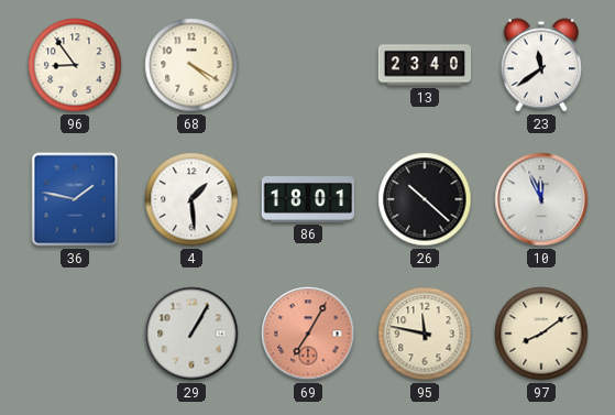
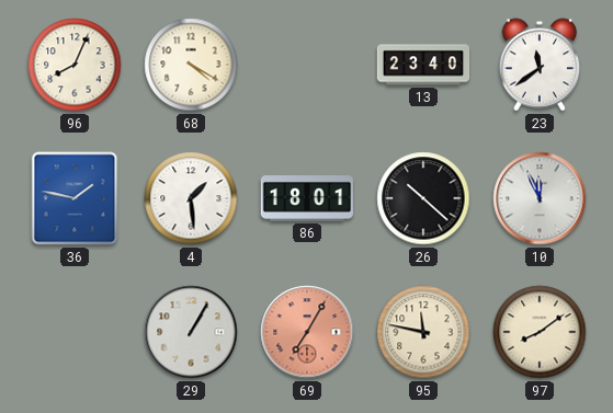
96: 8:54 -> 8:04 (75, 65)
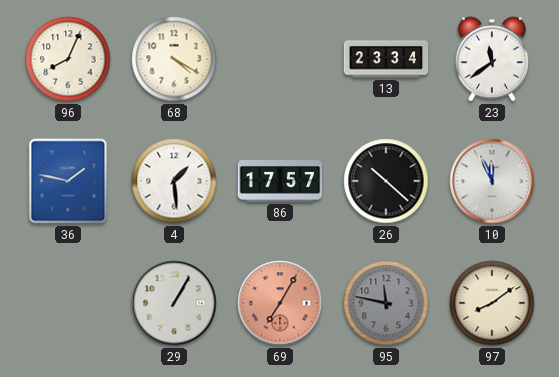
13: 23:40 -> 23:34 (386, 59)
86: 18:01 -> 17:57 (280, 182)
95 dial: cream -> grey (386, 303)
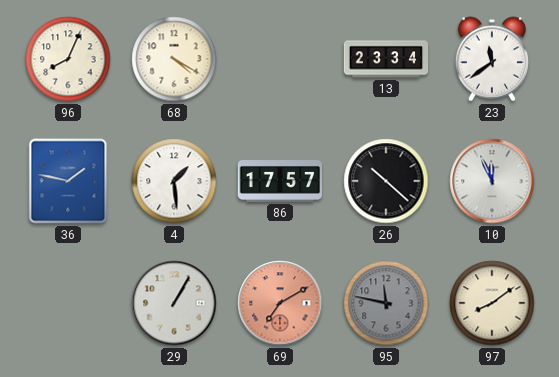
69: 7:05 -> 7:10 (280, 303)
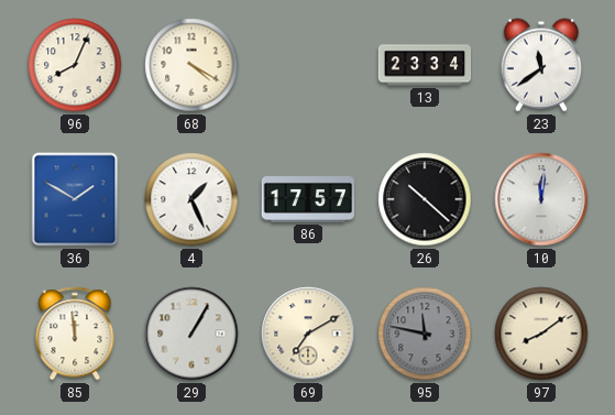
36: 1:47 -> 1:50 (75, 199)
4: 1:29 -> 1:26 (191, 199)
10: 11:56 -> 12:01 (541, 199)
85: none -> 11:59 (75, 334)
69 dial: salmon -> cream (308, 334)
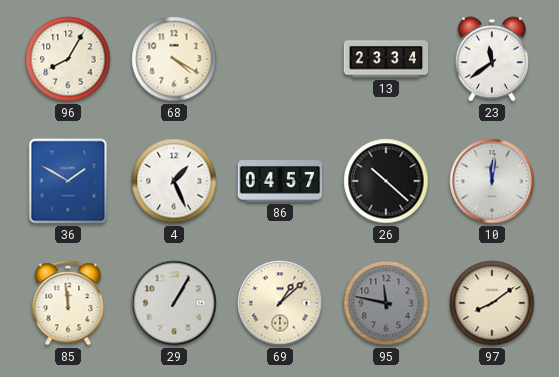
96: 8:04 -> 8:05 (68, 59)
86: 17:57 -> 04:57 (280, 182)
69: 7:10 -> 1:08 (280, 303)
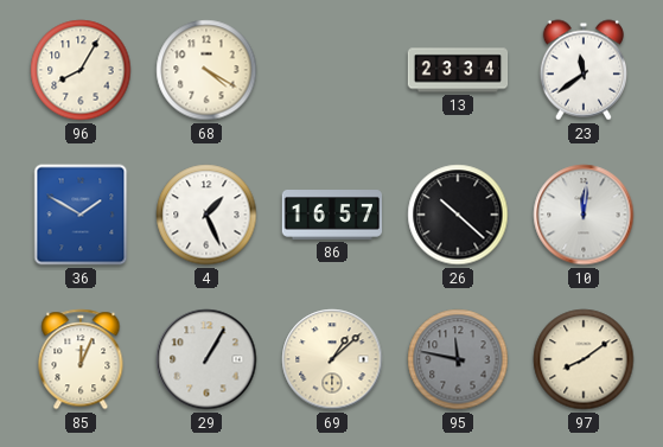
86: 04:57 -> 16:57 (332, 216)
85: 11:59 -> 12:04 (81, 359)
